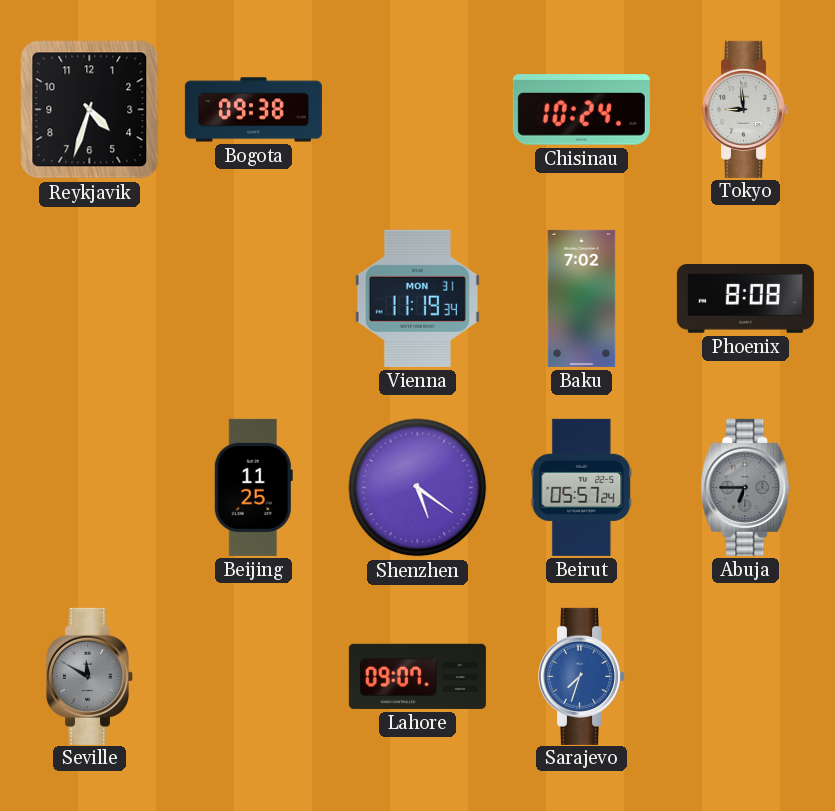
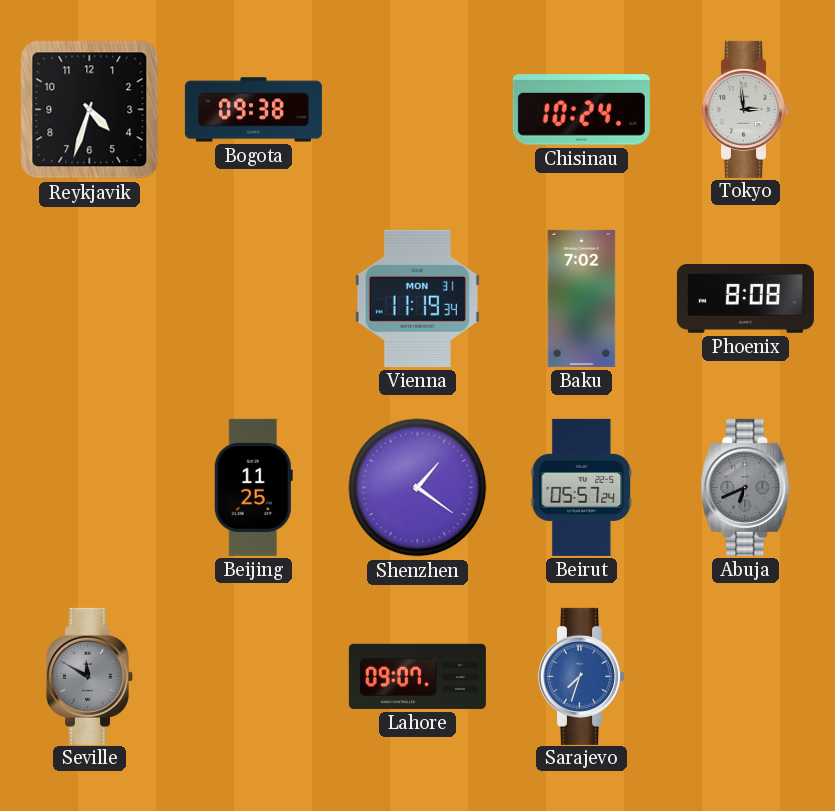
Tokyo: 8:59 -> 2:59 (745, 109)
Shenzhen: 5:21 -> 1:21 (418, 488)
Abuja: 6:45 -> 6:41 (746, 487)
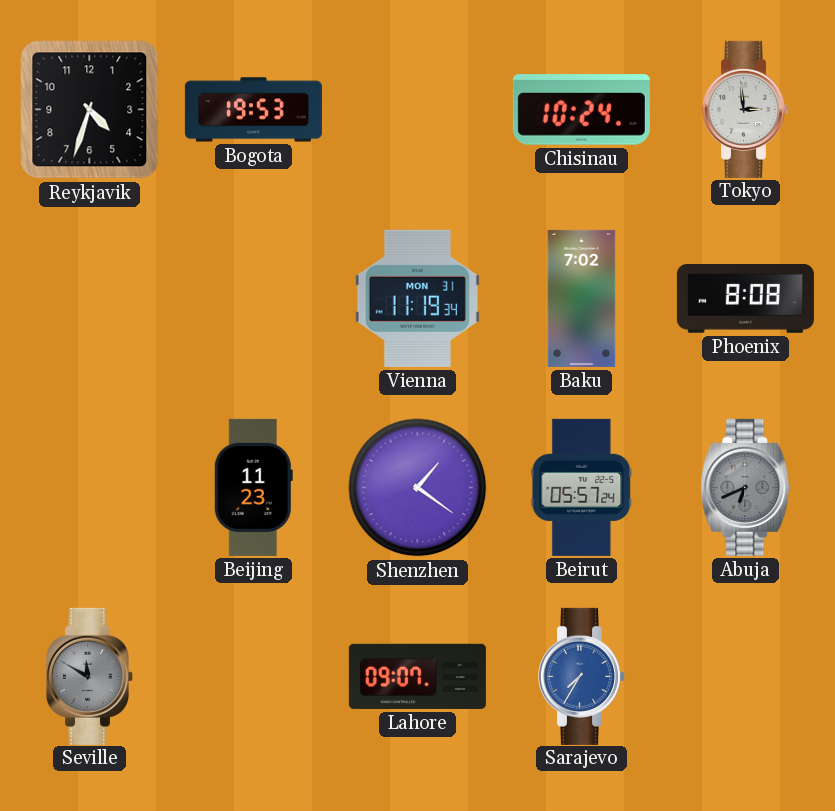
Bogota: 09:38 -> 19:53 (253, 110)
Beijing: 11:25 -> 11:23 (253, 487)
Sarajevo: 7:33 -> 7:35 (581, 676)
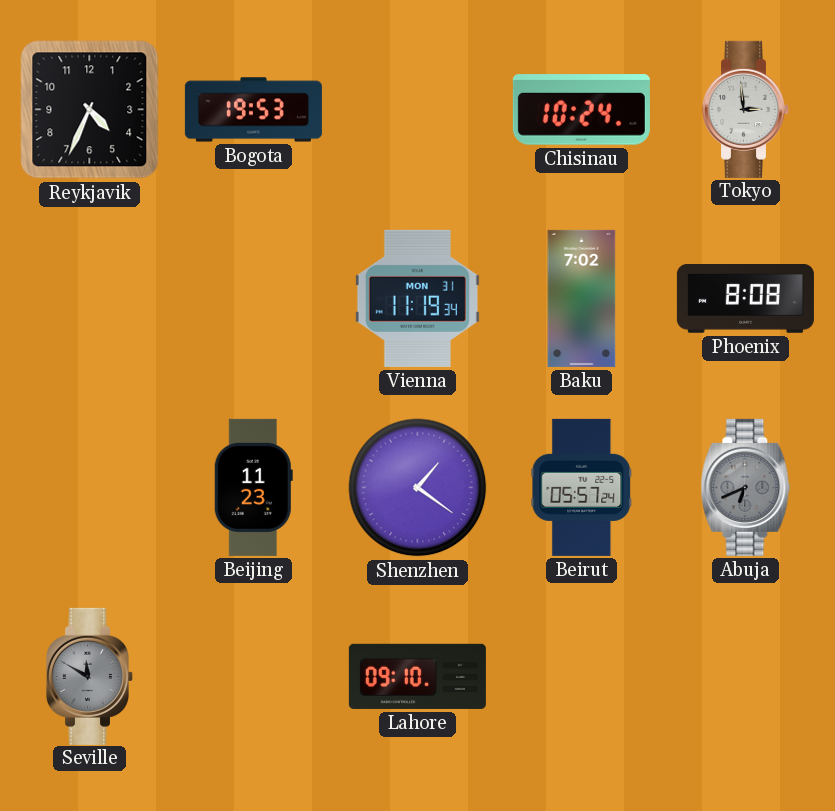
Reykjavik: 4:33 -> 4:34 (90, 110)
Lahore: 09:07 -> 09:10 (417, 676)
Sarajevo: 7:35 -> none (581, 676)
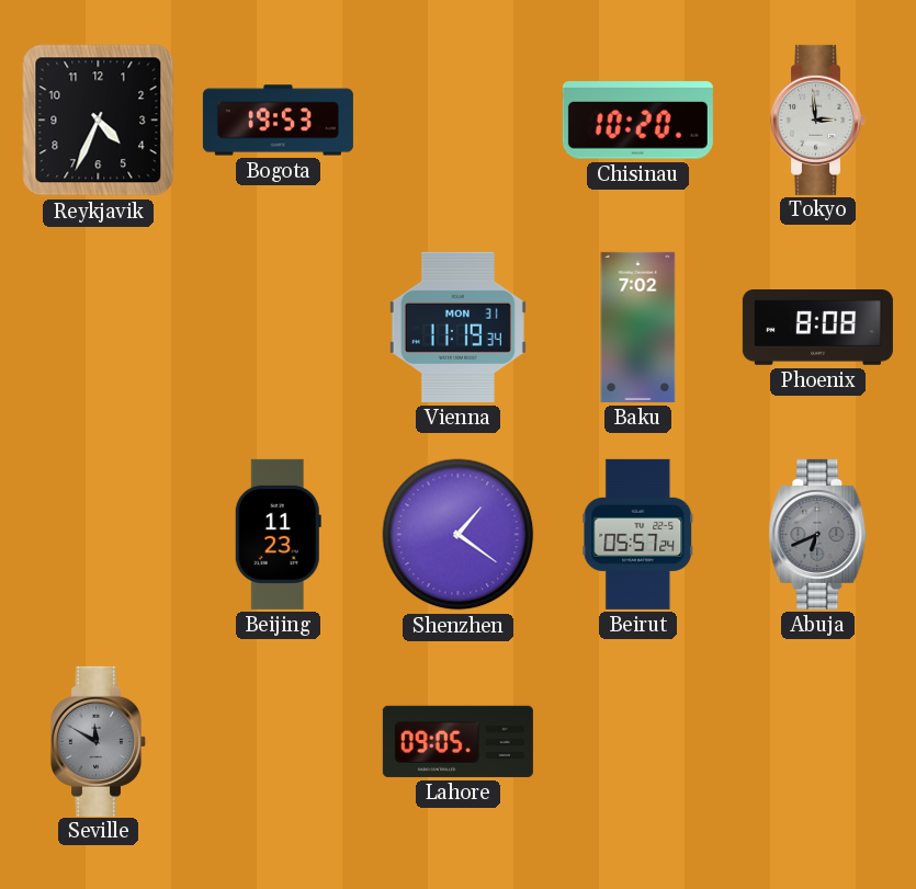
Chisinau: 10:24 -> 10:20 (637, 121)
Lahore: 09:10 -> 09:05 (457, 741)
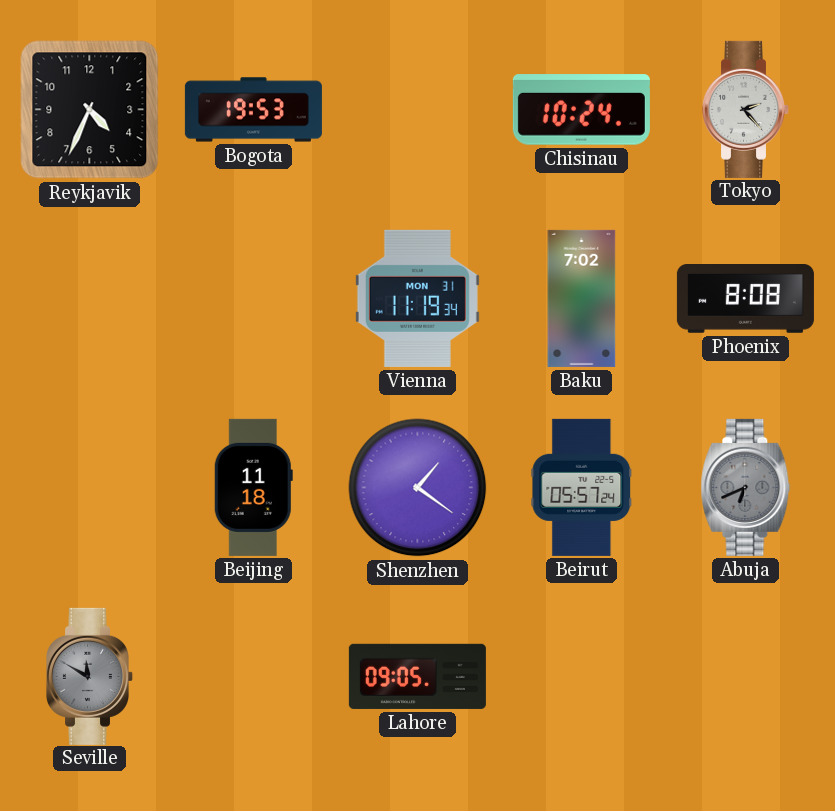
Chisinau: 10:20 -> 10:24 (581, 110)
Tokyo: 2:59 -> 2:23 (745, 109)
Beijing: 11:23 -> 11:18 (253, 487)
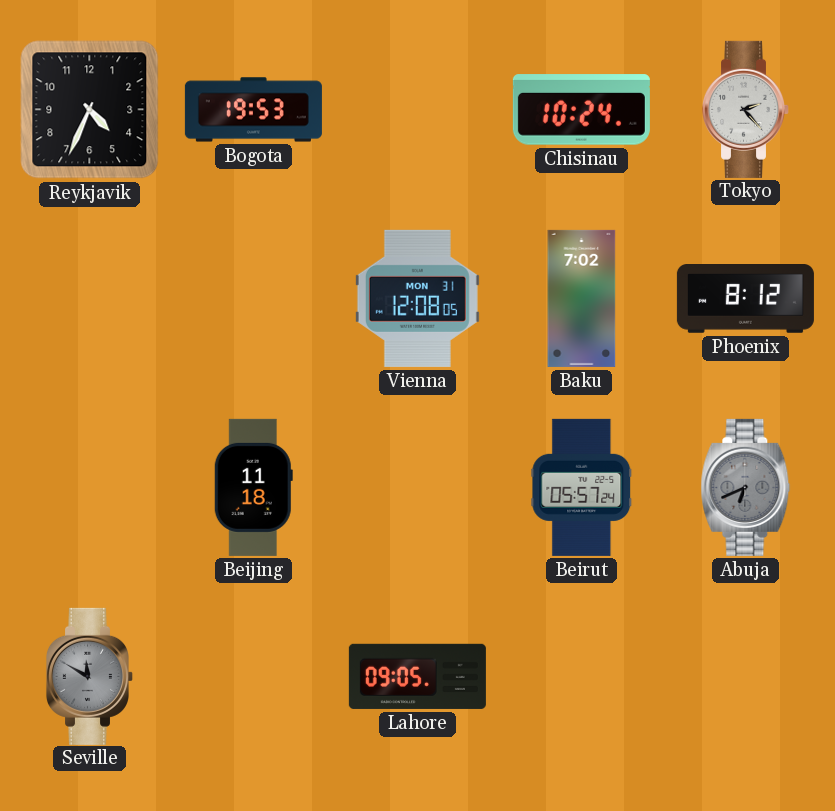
Vienna: 11:19 -> 12:08 (417, 298)
Phoenix: 8:08 -> 8:12 (745, 299)
Shenzhen: 1:21 -> none (418, 488)
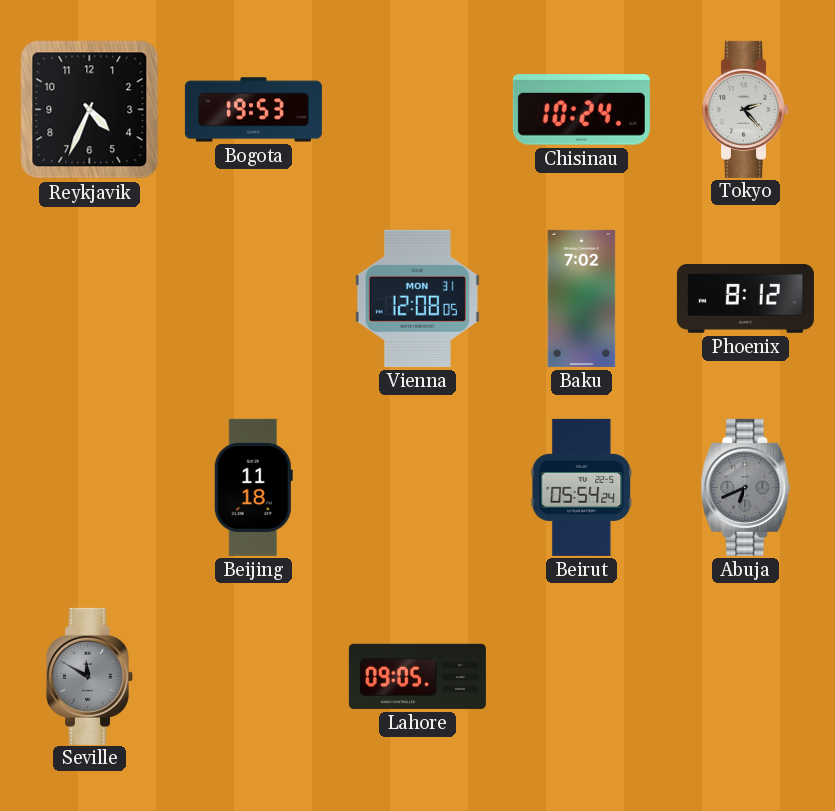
Beirut: 05:57 -> 05:54 (582, 487)
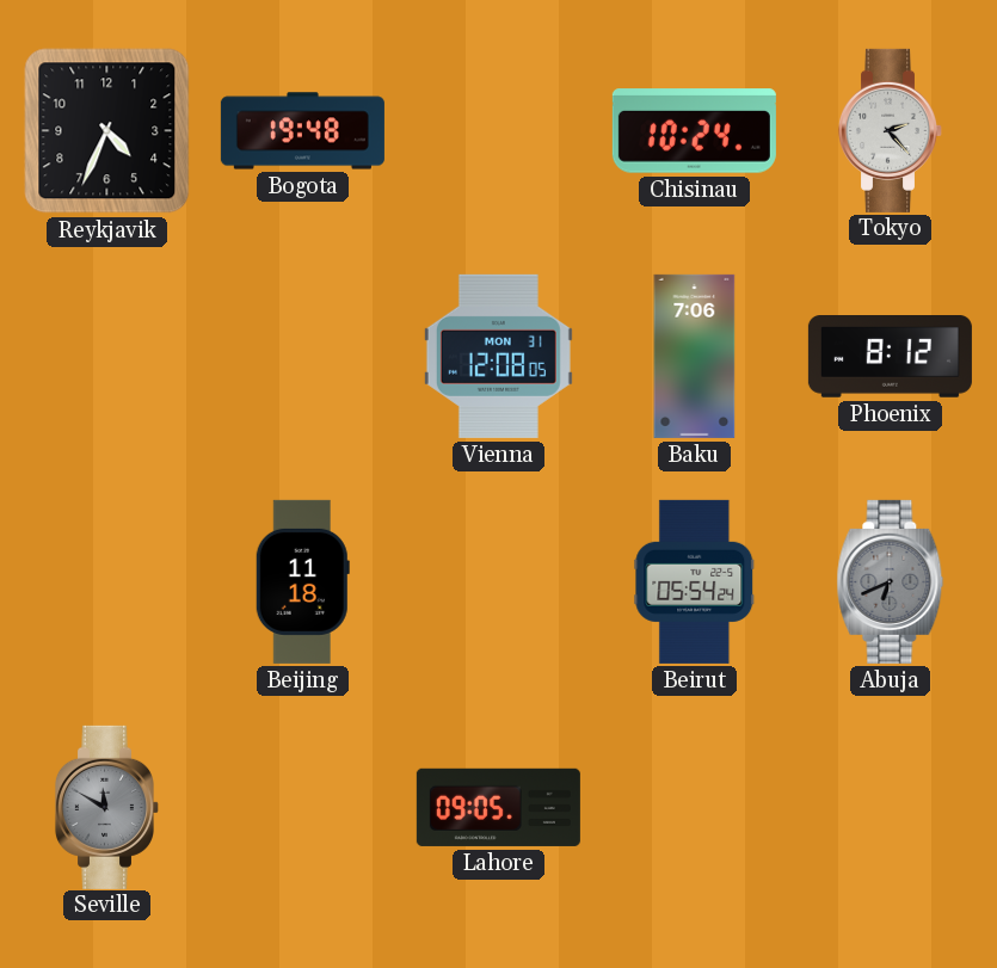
Bogota: 19:53 -> 19:48 (302, 131)
Baku: 7:02 -> 7:06 (695, 356)
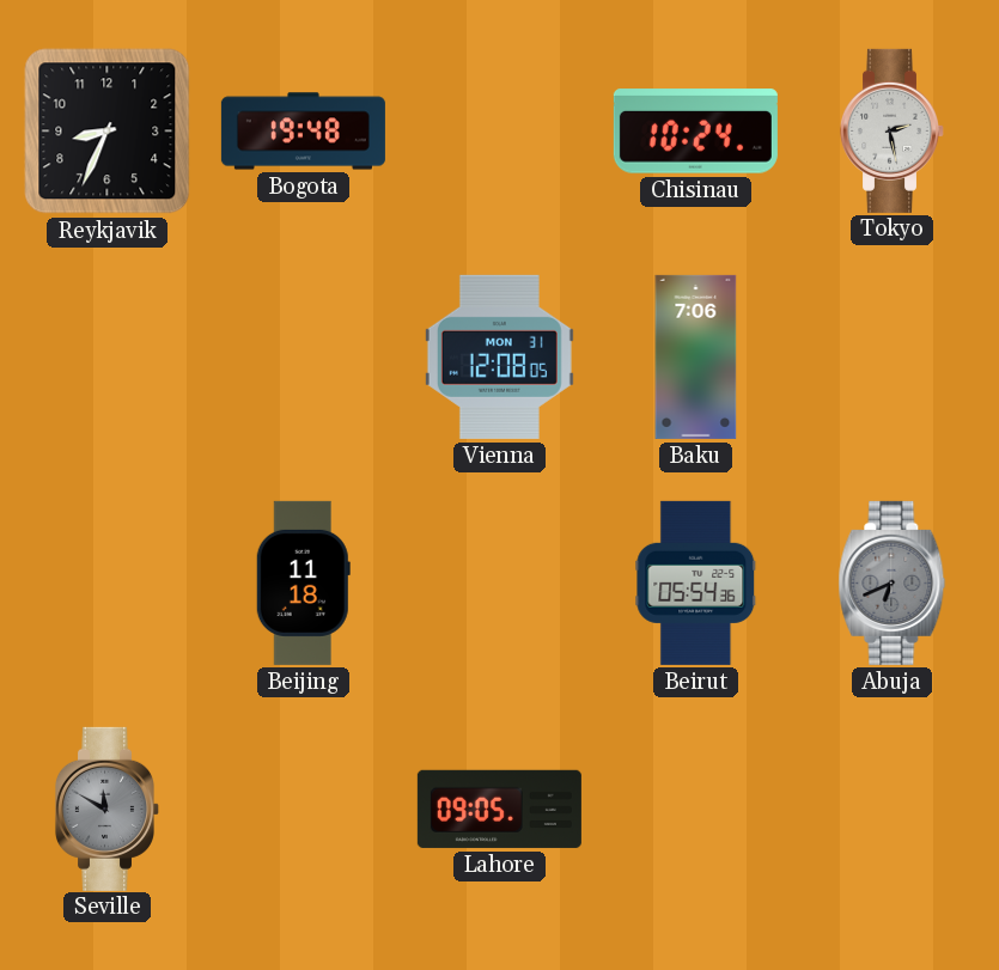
Reykjavik: 4:34 -> 8:34 (108, 132)
Tokyo: 2:23 -> 2:28 (891, 130)
Phoenix: 8:12 -> none (890, 357)
Beirut: 05:54:24 -> 05:54:36 (696, 582)
